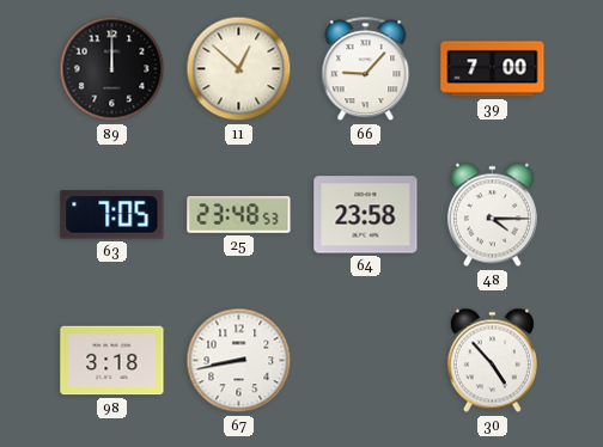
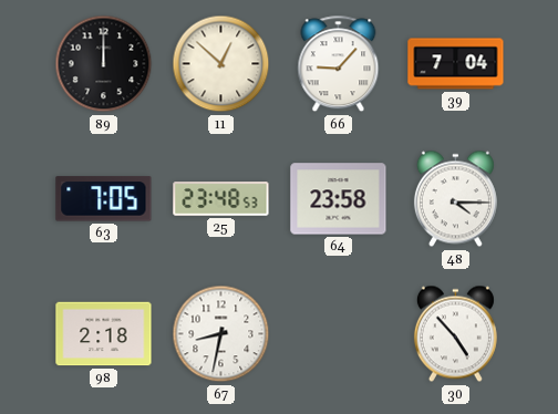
39: 7:00 -> 7:04 (456, 64)
98: 3:18 -> 2:18 (104, 334)
67: 8:43 -> 8:32 (221, 334)
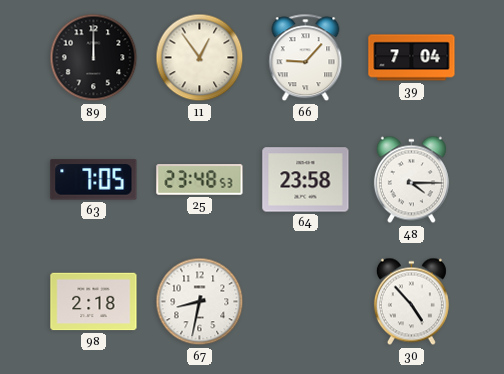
11: 12:52 -> 12:54 (200, 58)
